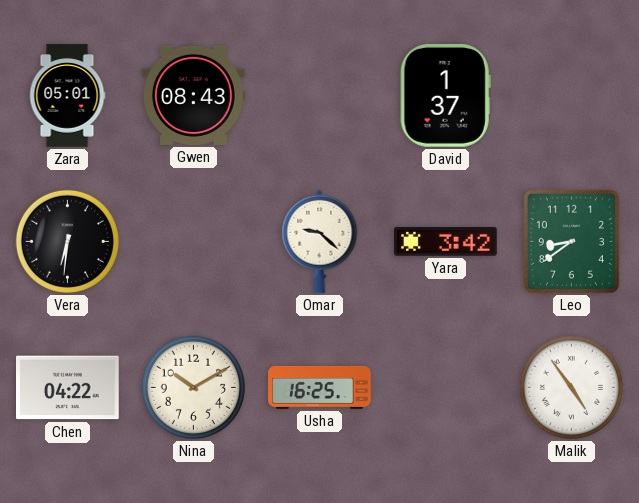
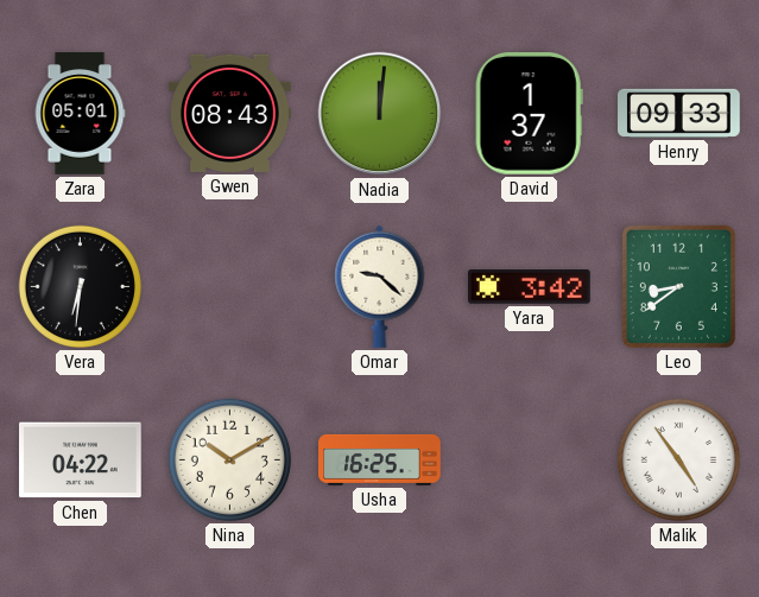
Nadia: none -> 12:01 (380, 114)
Henry: none -> 09:33 (679, 113)
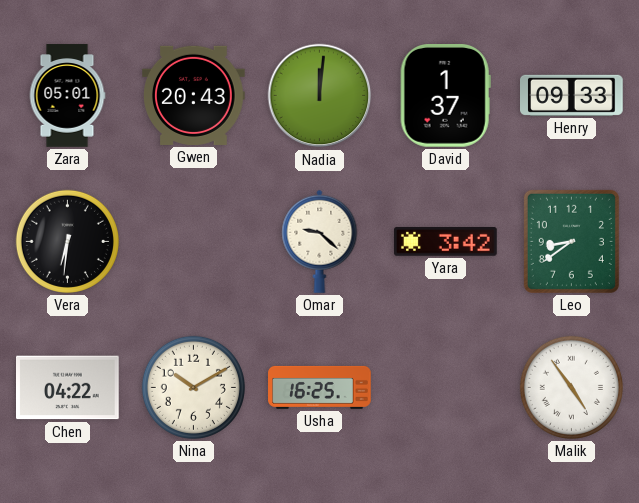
Gwen: 08:43 -> 20:43 (194, 95)
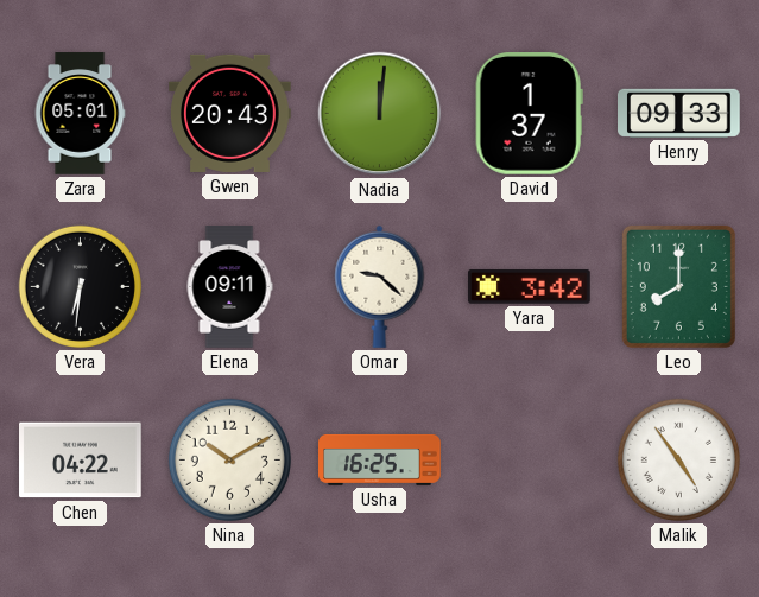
Elena: none -> 09:11 (229, 287)
Leo: 8:39 -> 8:00 (678, 286)
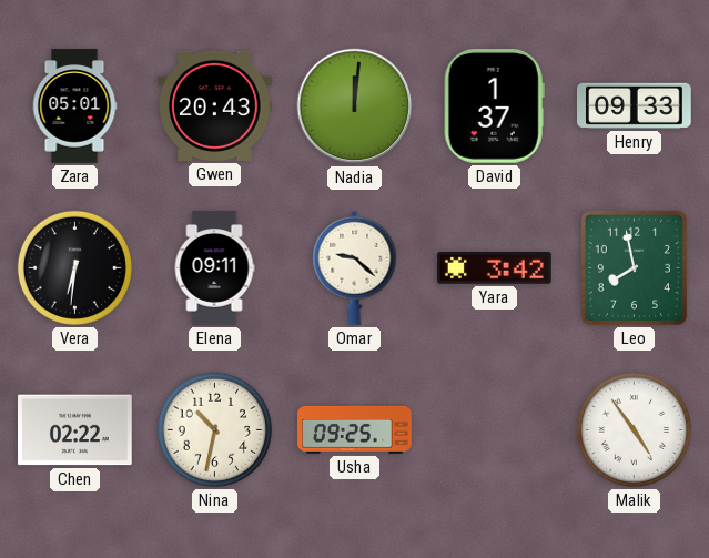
Leo: 8:00 -> 7:58 (634, 267)
Chen: 04:22 -> 02:22 (75, 430)
Nina: 10:10 -> 10:32 (214, 429)
Usha: 16:25 -> 09:25 (355, 429)
